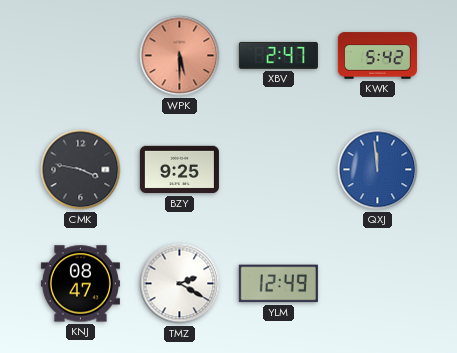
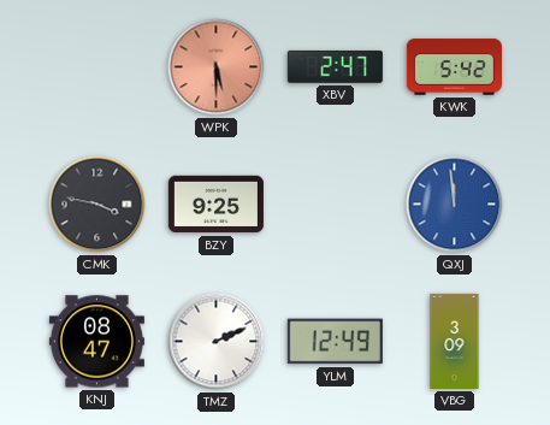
TMZ: 2:20 -> 2:11 (217, 342)
VBG: none -> 3:09 (455, 341)
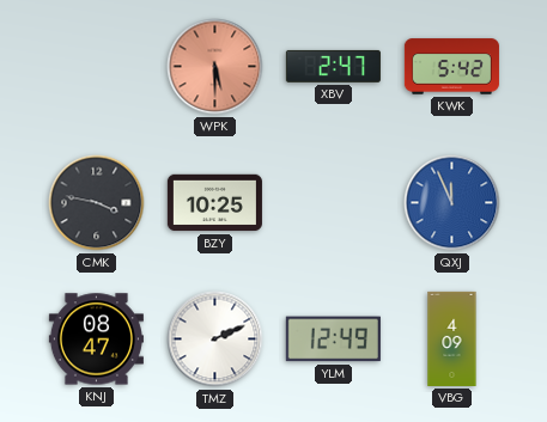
BZY: 9:25 -> 10:25 (214, 203)
QXJ: 11:59 -> 11:56 (452, 203)
VBG: 3:09 -> 4:09 (452, 338)
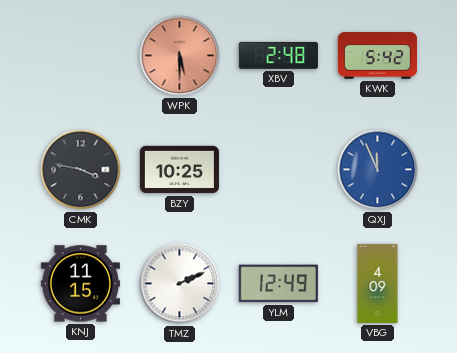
XBV: 2:47 -> 2:48 (278, 55)
KNJ: 08:47 -> 11:15 (80, 284)
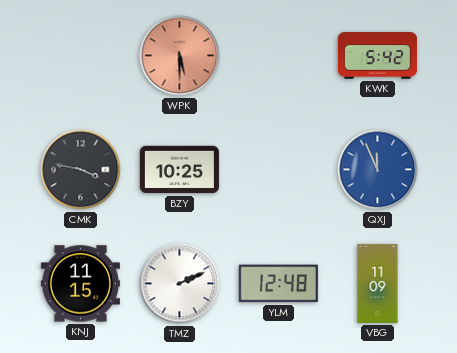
XBV: 2:48 -> none (278, 55)
YLM: 12:49 -> 12:48 (278, 284)
VBG: 4:09 -> 11:09 (378, 283)
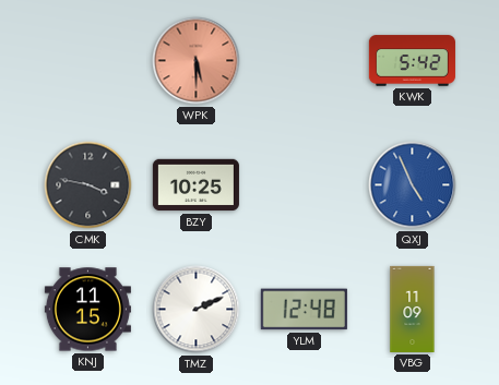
QXJ: 11:56 -> 4:56 (413, 185)
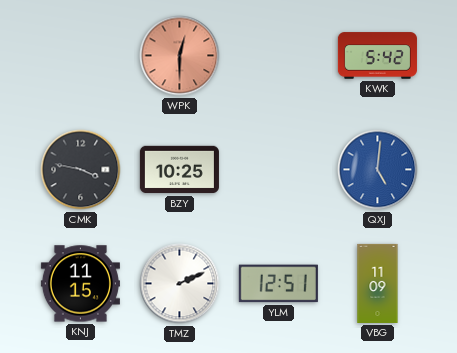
WPK: 5:30 -> 12:30 (180, 56)
QXJ: 4:56 -> 5:01 (378, 170)
YLM: 12:48 -> 12:51 (278, 284)
